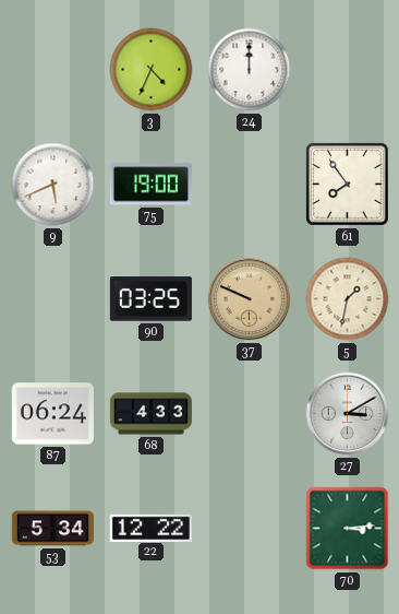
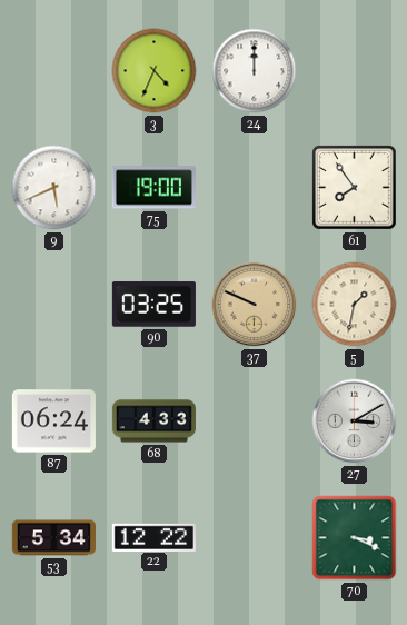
70: 3:14 -> 3:19 (355, 538)
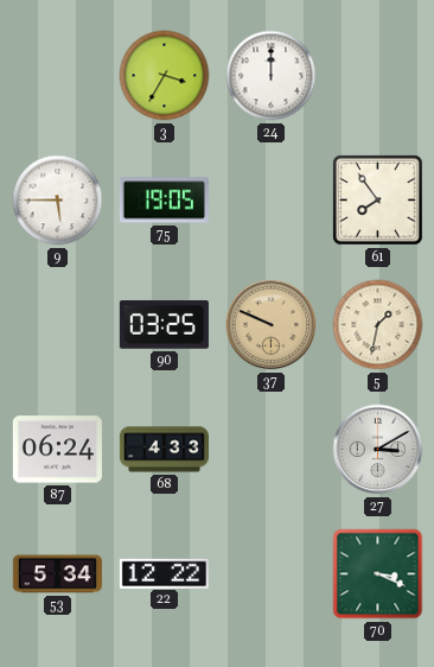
3: 4:34 -> 3:35 (165, 76)
9: 5:41 -> 5:45 (58, 201)
75: 19:00 -> 19:05 (164, 201)
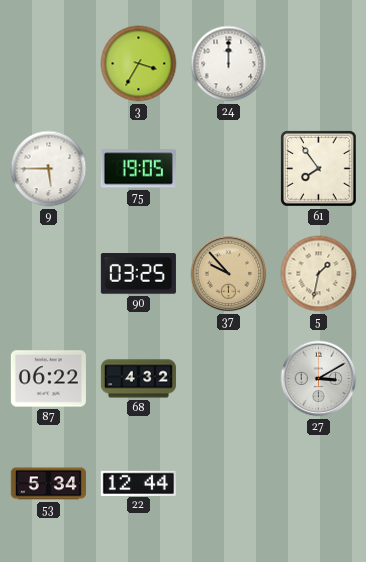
37: 9:49 -> 9:53 (229, 274)
87: 06:24 -> 06:22 (48, 379)
68: 4:33 -> 4:32 (138, 379)
22: 12:22 -> 12:44 (138, 483)
70: 3:19 -> none (378, 574)
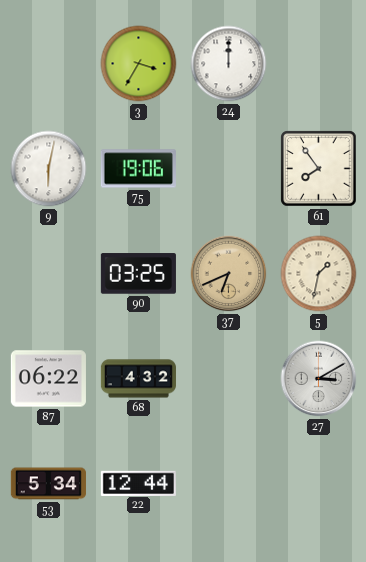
9: 5:45 -> 6:02 (49, 169)
75: 19:05 -> 19:06 (138, 169)
37: 9:53 -> 6:41 (229, 274)
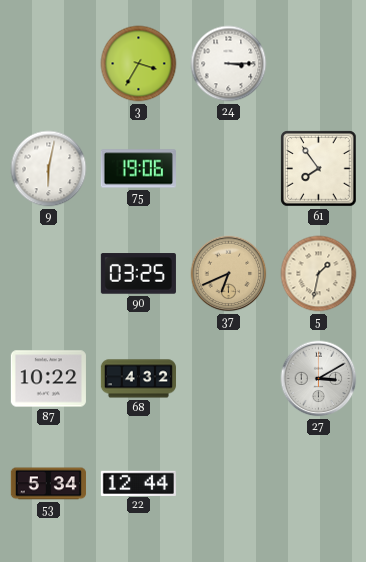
24: 12:00 -> 3:15 (229, 64)
87: 06:22 -> 10:22 (48, 379)
